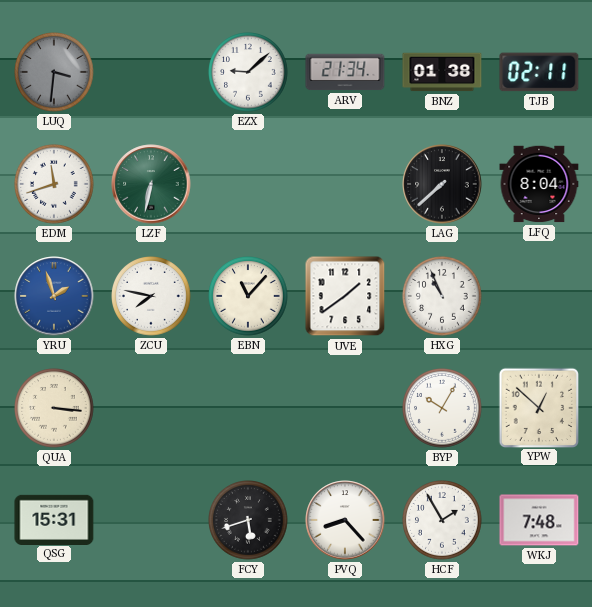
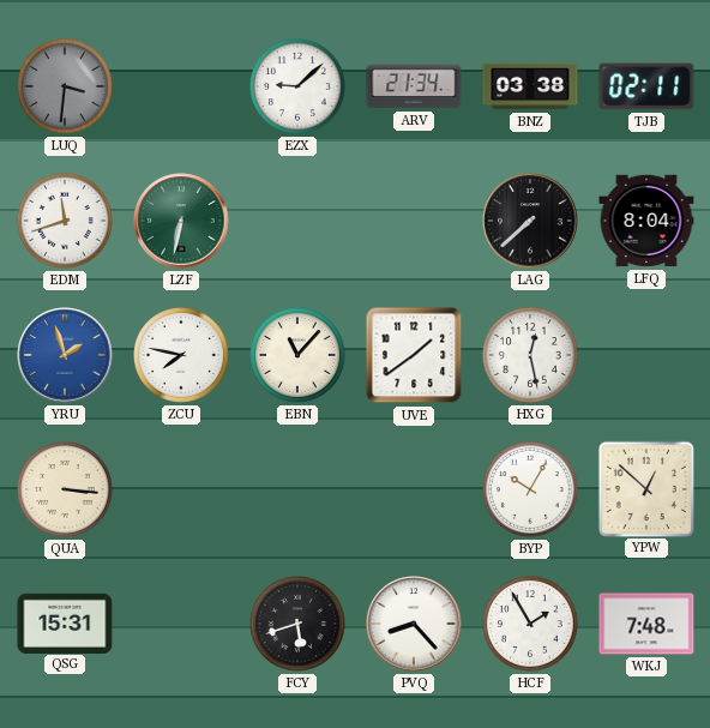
BNZ: 01:38 -> 03:38 (530, 86)
HXG: 10:56 -> 12:28 (530, 355)
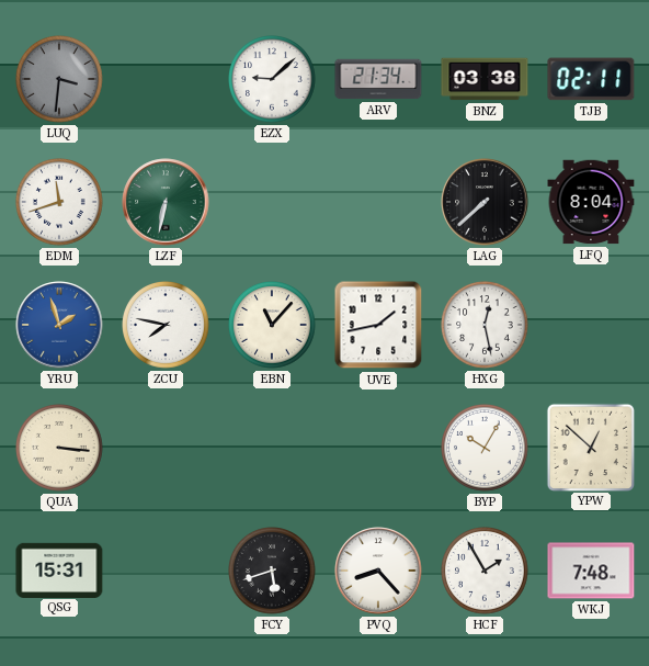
UVE: 1:39 -> 1:43 (378, 325)
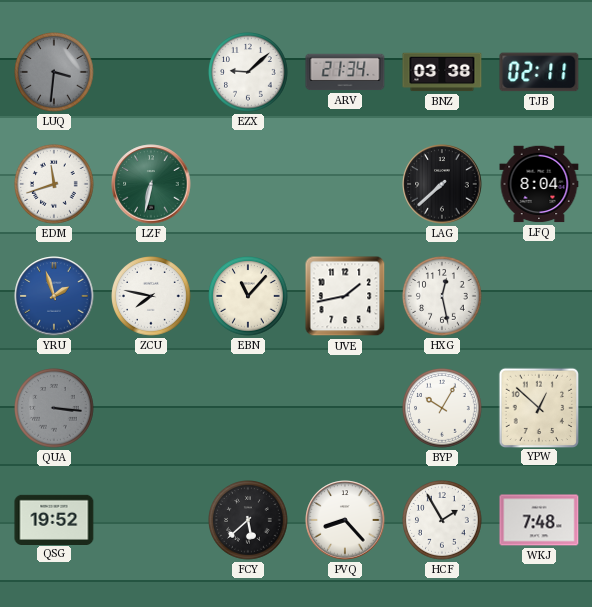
QUA dial: cream -> grey (54, 408)
QSG: 15:31 -> 19:52 (54, 519)
FCY: 5:42 -> 5:38 (248, 520)
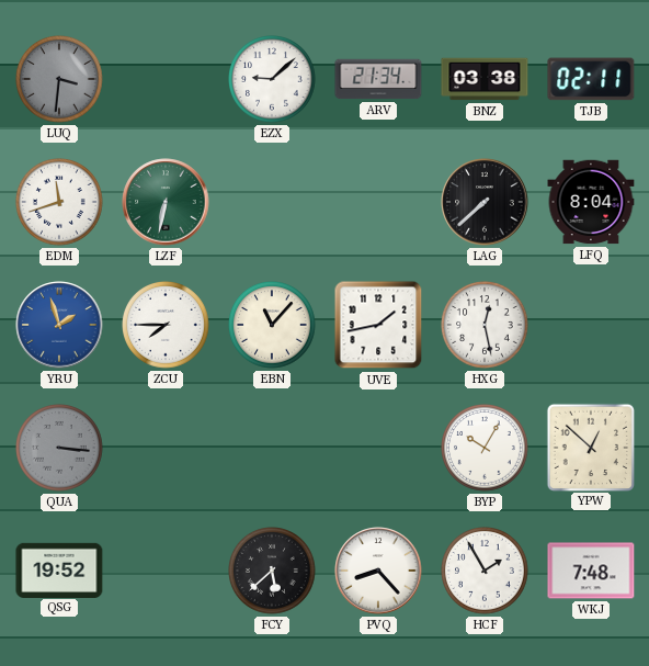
ZCU: 7:47 -> 7:45 (166, 325)
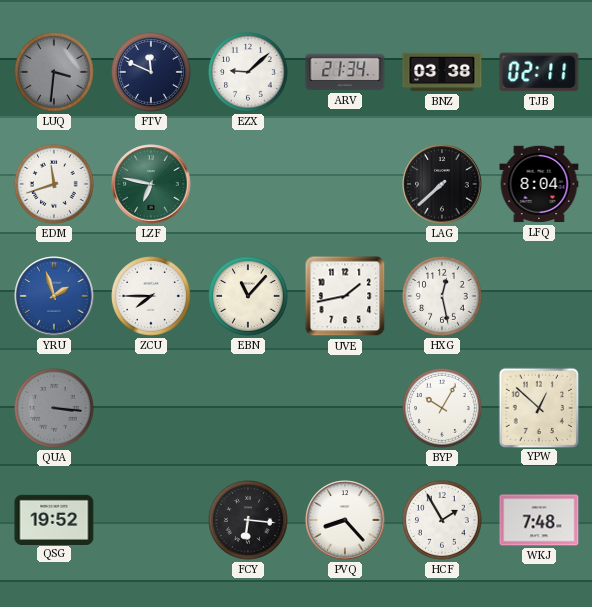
FTV: none -> 11:49 (151, 72)
LZF: 6:32 -> 6:47 (151, 184)
FCY: 5:38 -> 6:16 (248, 520)
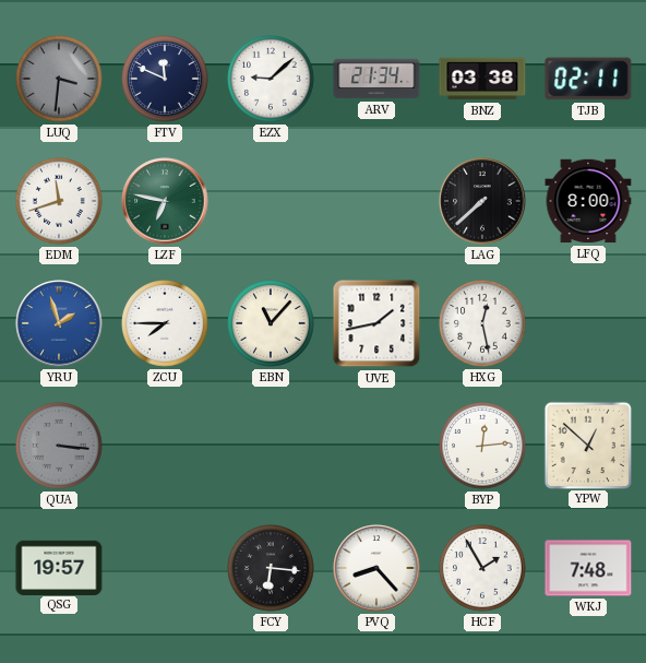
LFQ: 8:04 -> 8:00 (588, 201)
BYP: 10:05 -> 12:14 (482, 446)
QSG: 19:52 -> 19:57 (59, 567)
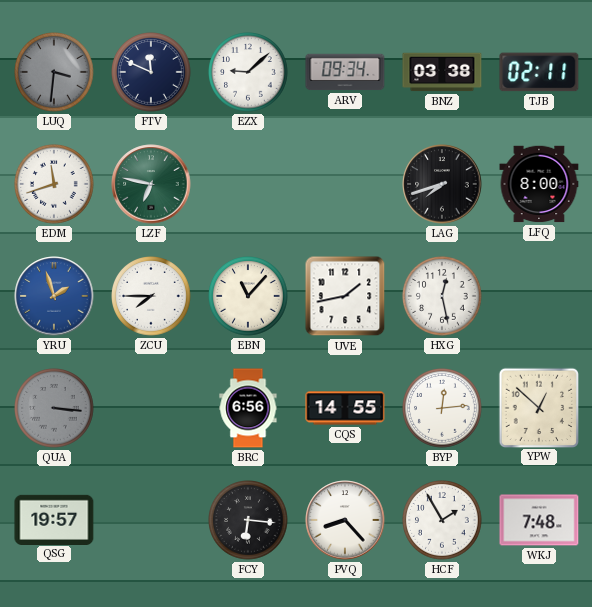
ARV: 21:34 -> 09:34 (345, 72)
LAG: 7:38 -> 7:42 (442, 184)
BRC: none -> 6:56 (248, 408)
CQS: none -> 14:55 (345, 408)
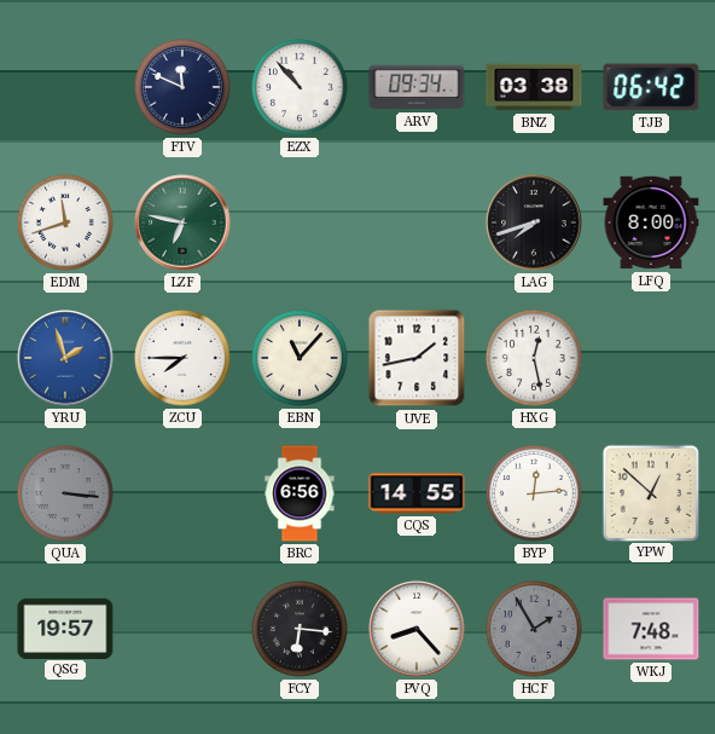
LUQ: 3:31 -> none (54, 72)
EZX: 9:08 -> 10:53 (300, 87)
TJB: 02:11 -> 06:42 (651, 87)
HCF dial: white -> grey (534, 629)
